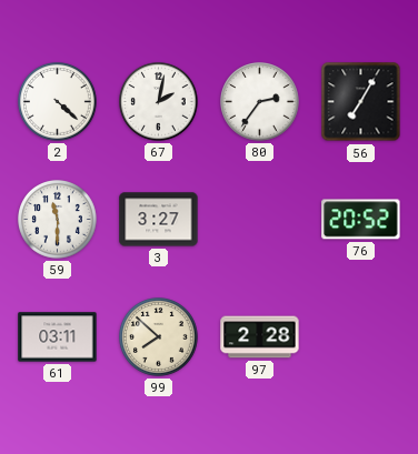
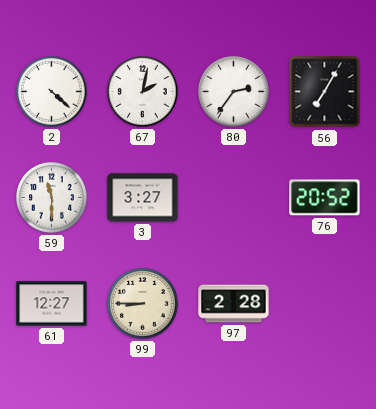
61: 03:11 -> 12:27 (52, 304)
99: 7:52 -> 8:45 (143, 304)
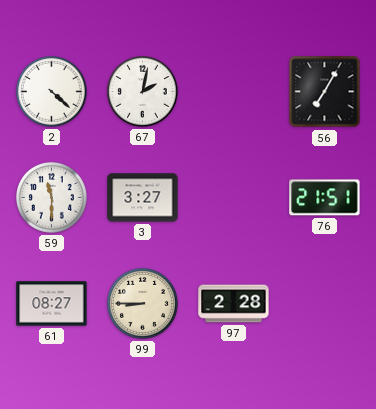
80: 2:36 -> none (234, 92)
76: 20:52 -> 21:51 (325, 198)
61: 12:27 -> 08:27 (52, 304)
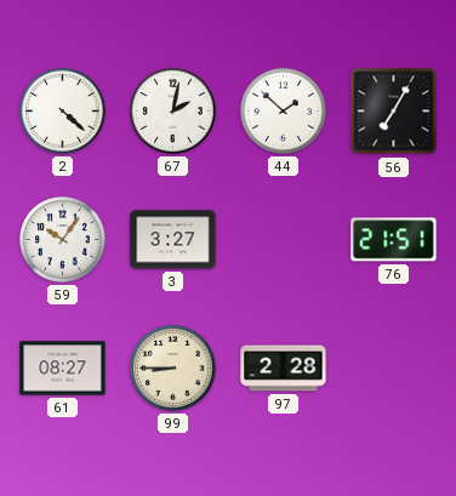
44: none -> 1:52 (284, 112)
59: 11:30 -> 10:06 (63, 240)
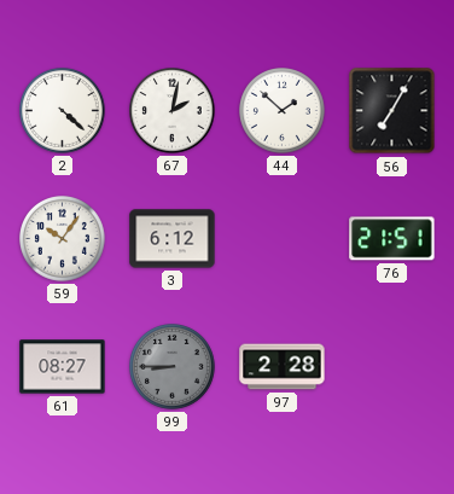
3: 3:27 -> 6:12 (173, 239)
99 dial: cream -> grey (173, 367)
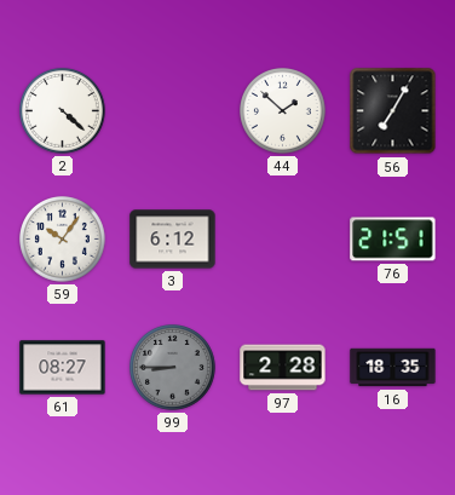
67: 2:02 -> none (173, 111)
16: none -> 18:35 (393, 368)
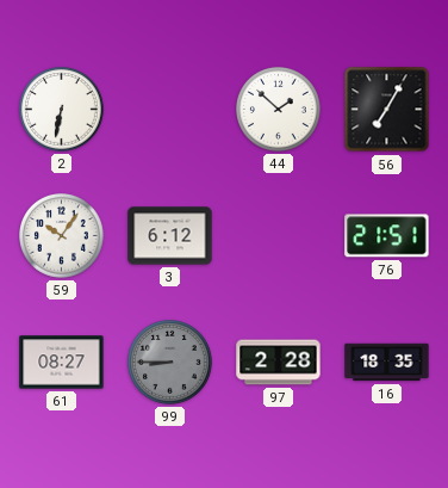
2: 4:22 -> 6:32 (62, 110)
